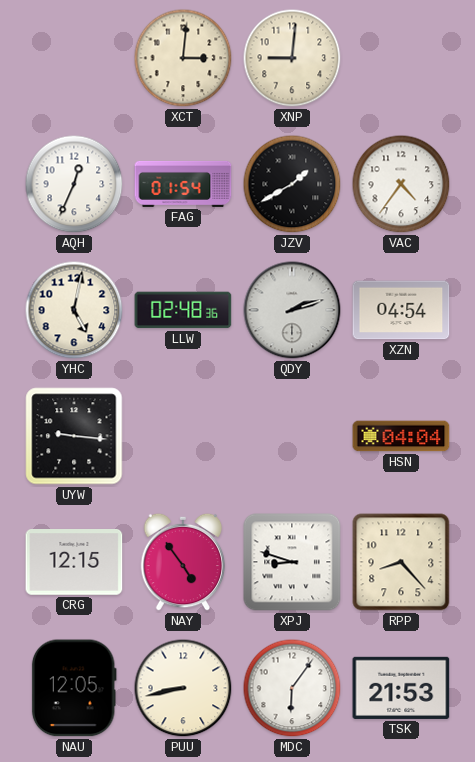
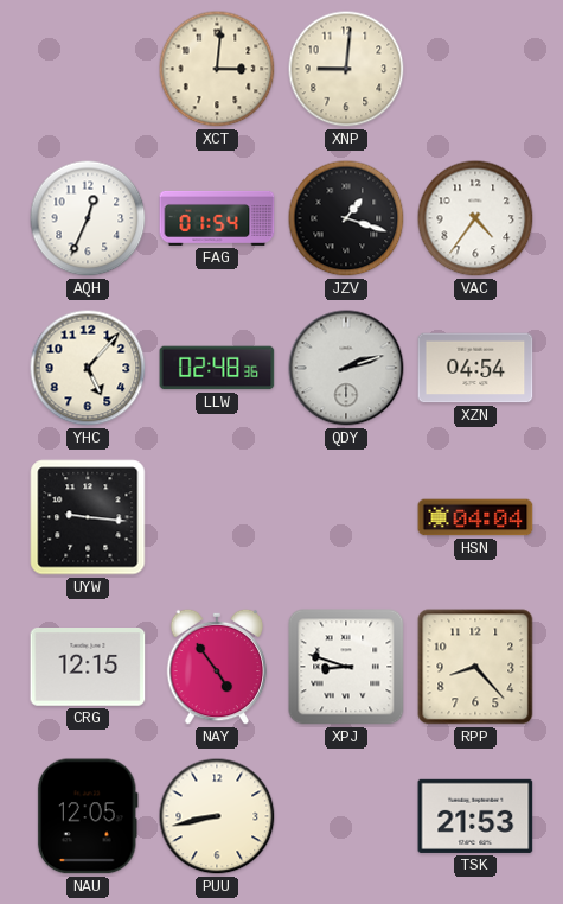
JZV: 1:40 -> 1:18 (346, 218)
YHC: 5:02 -> 5:07 (88, 368)
MDC: 6:06 -> none (292, 688)
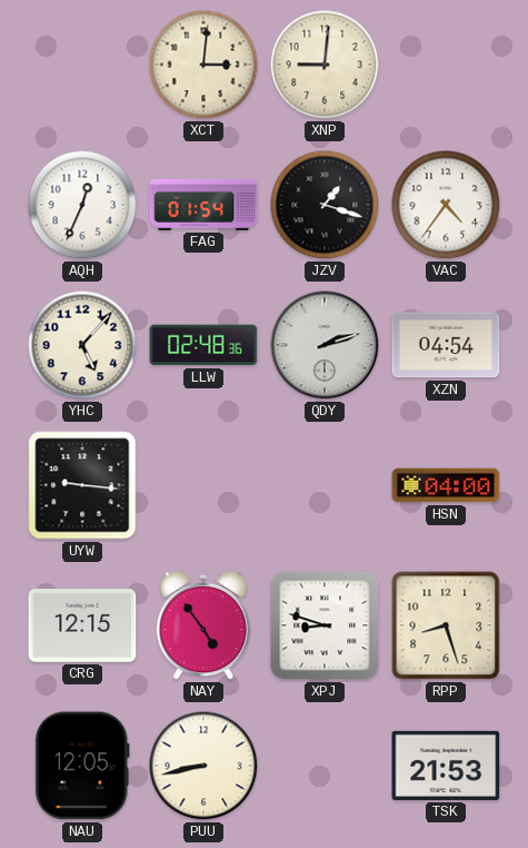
HSN: 04:04 -> 04:00 (446, 485)
RPP: 8:23 -> 8:27 (446, 625)
